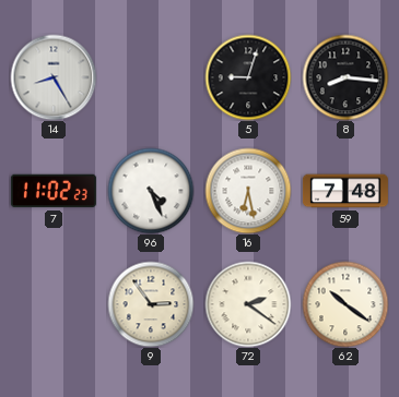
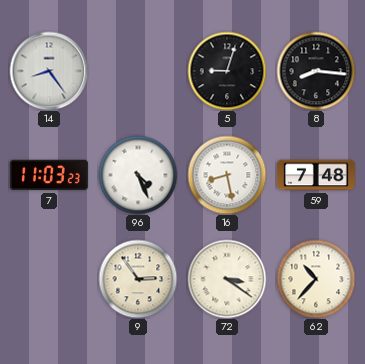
14: 8:25 -> 8:24 (49, 71)
7: 11:02 -> 11:03 (49, 175)
16: 6:28 -> 8:28 (227, 175)
72: 2:21 -> 3:21 (227, 279)
62: 10:21 -> 10:37 (316, 279)
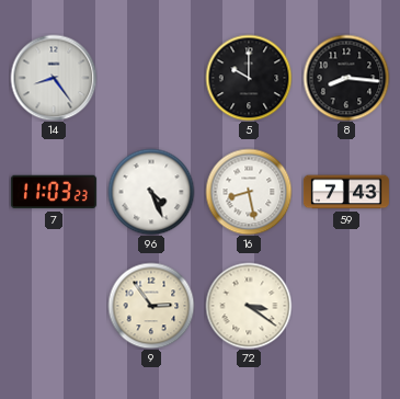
5: 9:03 -> 10:00 (249, 78)
59: 7:48 -> 7:43 (346, 192)
62: 10:37 -> none (316, 279)
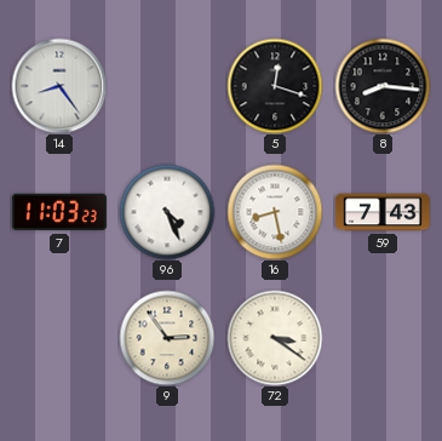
5: 10:00 -> 12:18 (275, 86)
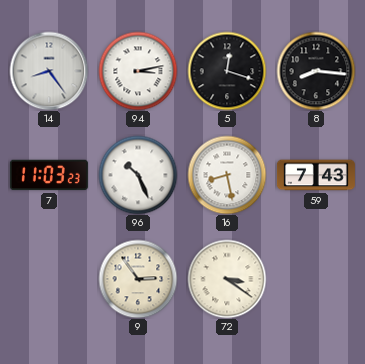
94: none -> 3:13 (138, 71)
96: 4:26 -> 10:26 (138, 175)
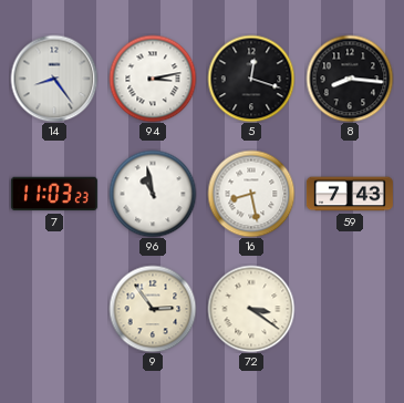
96: 10:26 -> 10:58 (153, 194)
